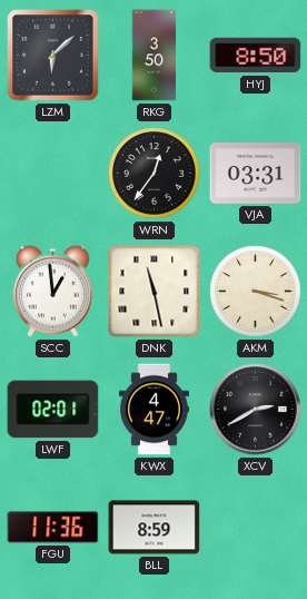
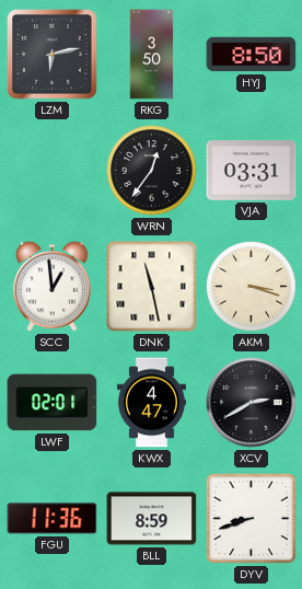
LZM: 6:08 -> 6:13 (53, 55)
DYV: none -> 8:42 (252, 519)
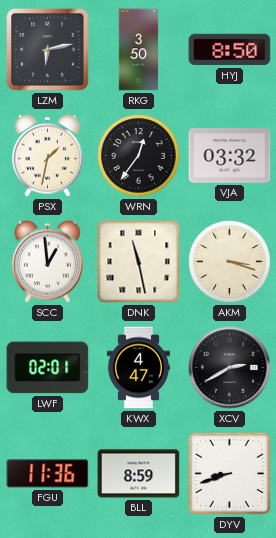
PSX: none -> 1:32 (47, 155)
VJA: 03:31 -> 03:32 (230, 156)
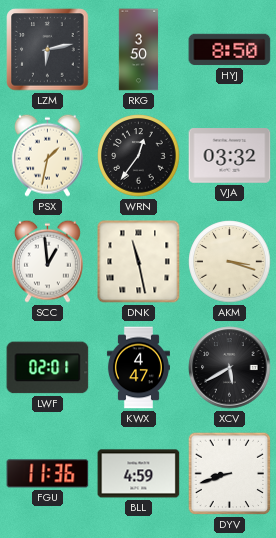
XCV: 2:40 -> 5:40 (230, 368)
BLL: 8:59 -> 4:59 (139, 474)
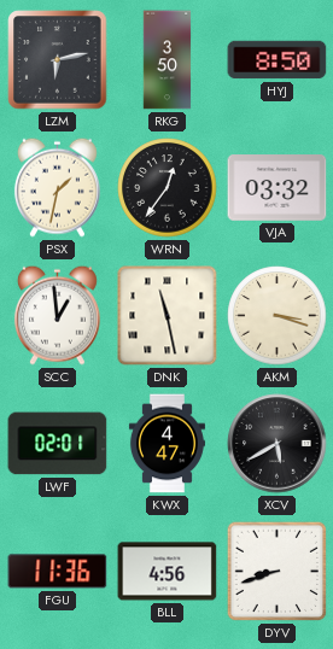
BLL: 4:59 -> 4:56 (168, 572)
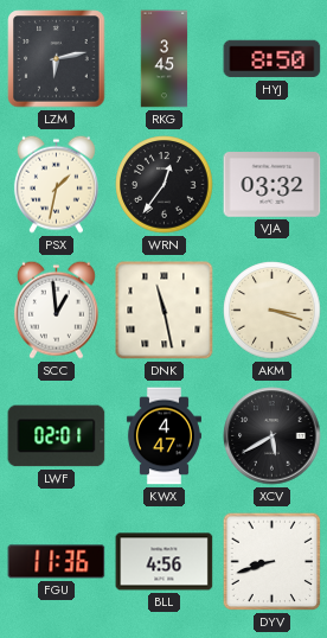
RKG: 3:50 -> 3:45 (165, 59)
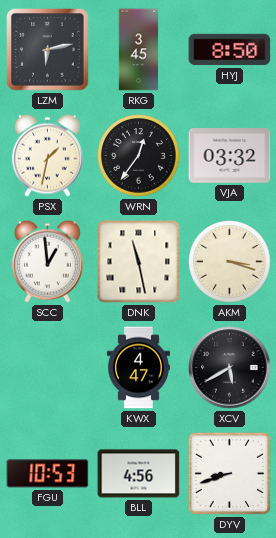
LWF: 02:01 -> none (57, 436)
FGU: 11:36 -> 10:53 (48, 474)
